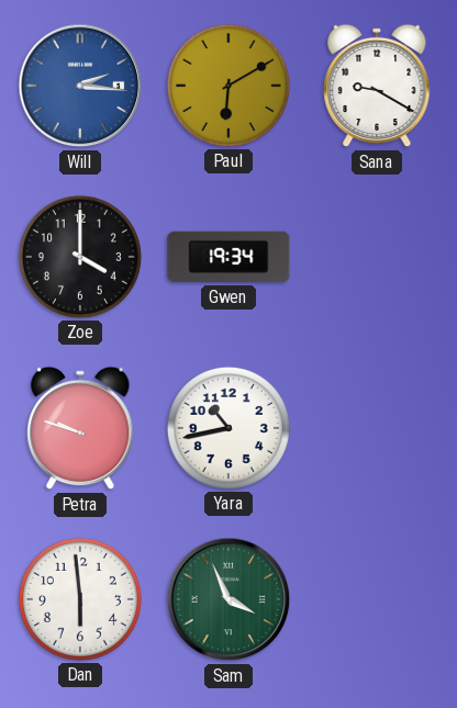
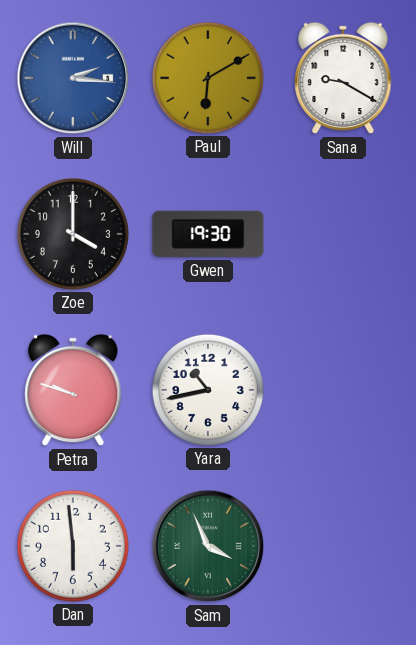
Gwen: 19:34 -> 19:30 (208, 234)
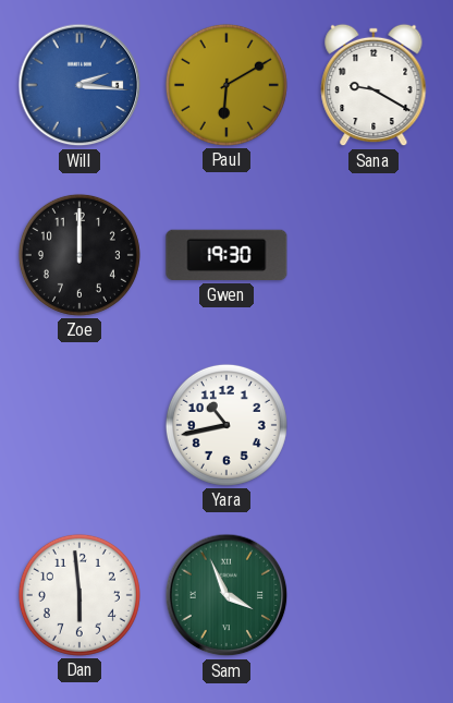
Zoe: 4:00 -> 12:00 (79, 255)
Petra: 9:48 -> none (73, 390)
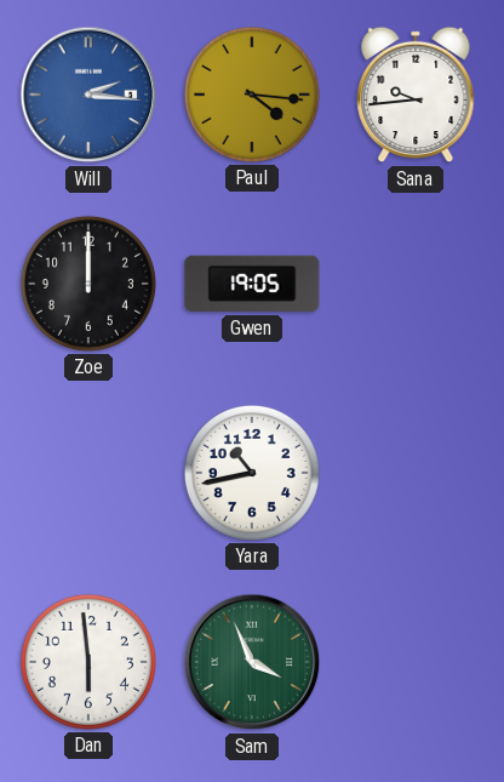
Paul: 6:10 -> 4:16 (252, 95)
Sana: 9:20 -> 9:44 (416, 95)
Gwen: 19:30 -> 19:05 (252, 284)
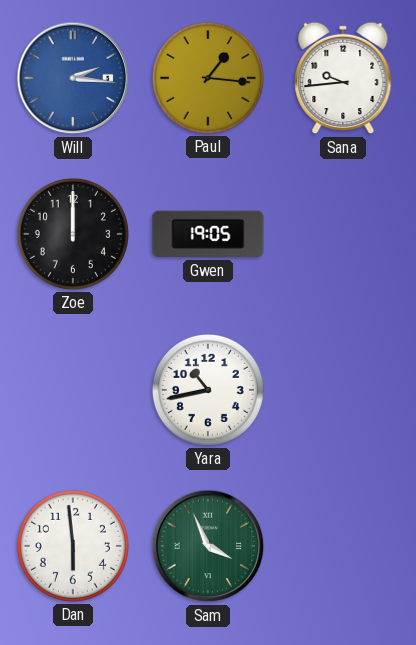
Paul: 4:16 -> 1:16 (208, 78)
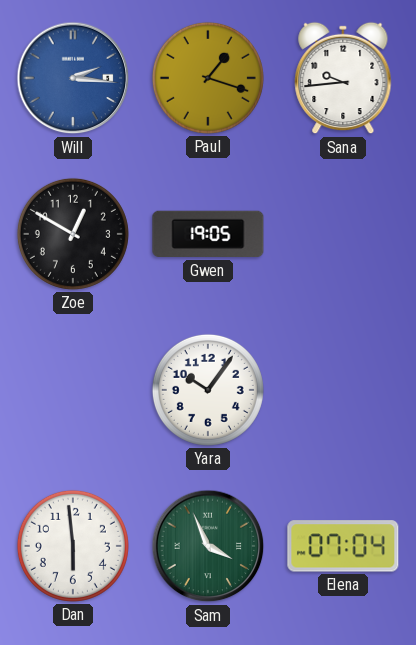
Paul: 1:16 -> 1:18 (208, 78)
Zoe: 12:00 -> 12:50 (73, 234)
Yara: 10:43 -> 10:06 (208, 390)
Elena: none -> 07:04 (343, 546)
